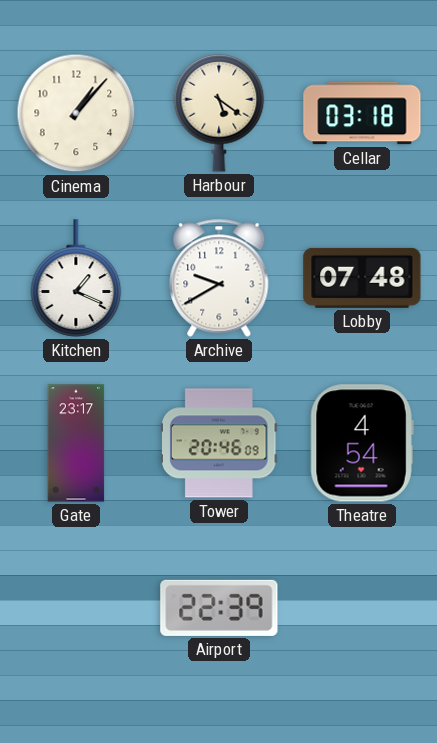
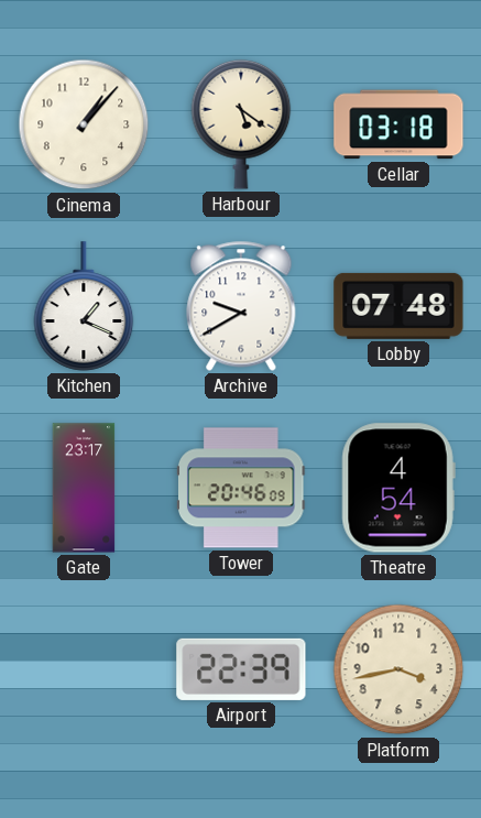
Platform: none -> 3:43 (398, 669)
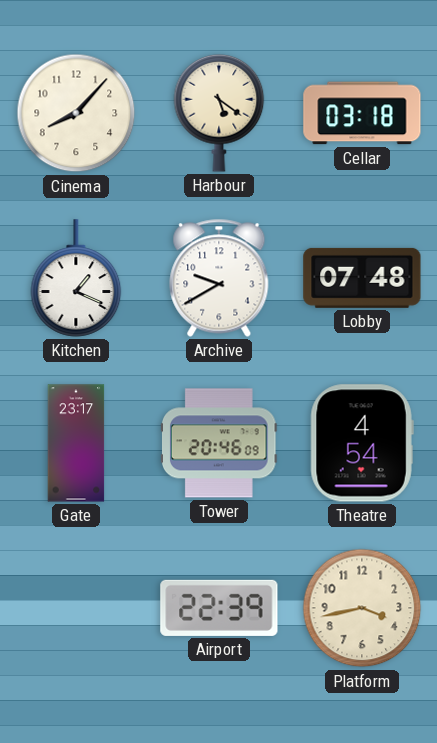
Cinema: 1:07 -> 8:07 (76, 113)
